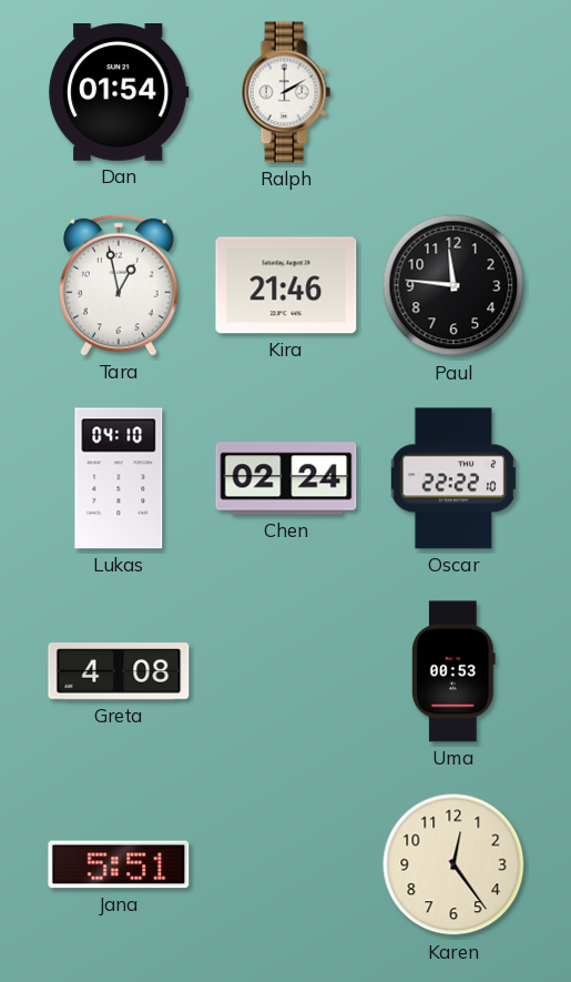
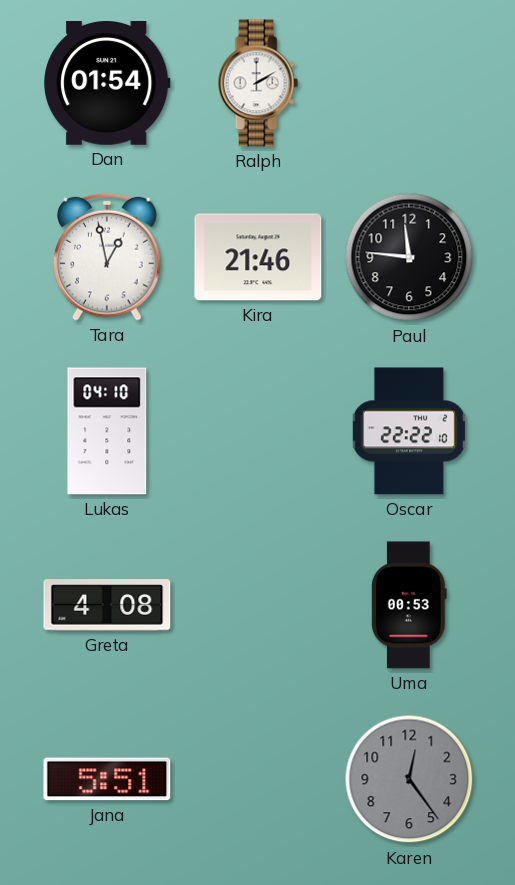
Chen: 02:24 -> none (286, 478)
Karen dial: cream -> grey (409, 779)
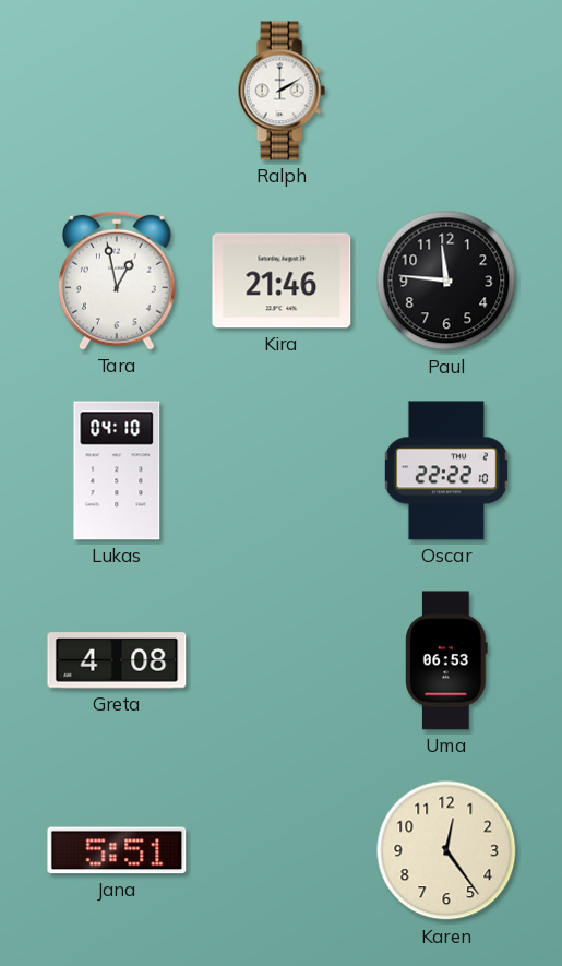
Dan: 01:54 -> none (107, 84)
Uma: 00:53 -> 06:53 (447, 660)
Karen dial: grey -> cream (446, 850)
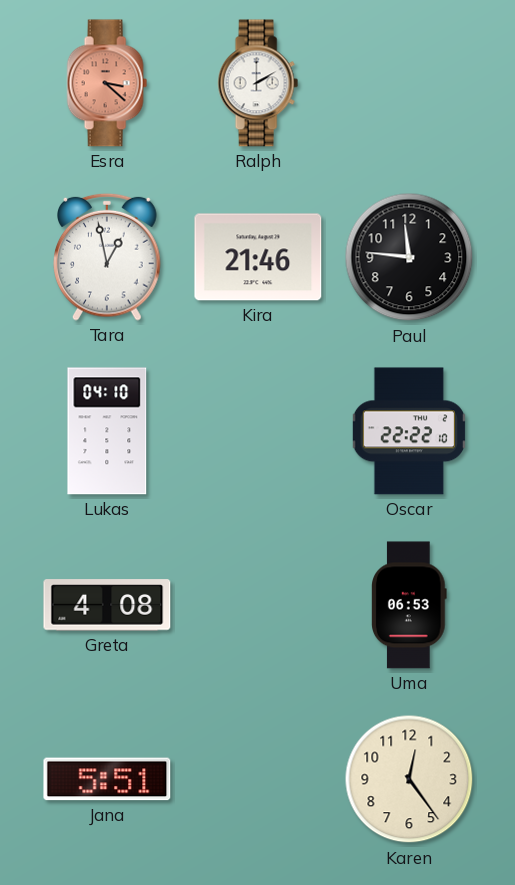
Esra: none -> 3:22 (107, 83)
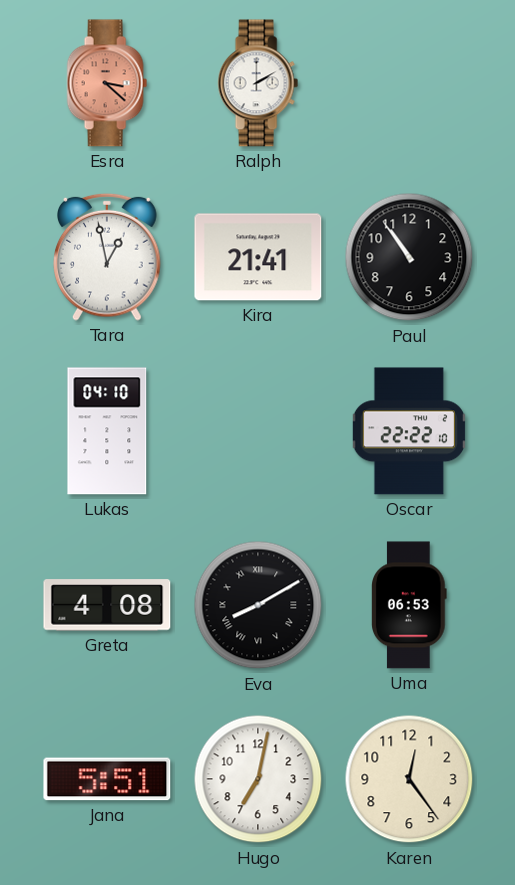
Kira: 21:46 -> 21:41 (258, 257)
Paul: 11:46 -> 10:54 (409, 257)
Eva: none -> 8:10 (258, 605)
Hugo: none -> 7:02 (258, 779)
